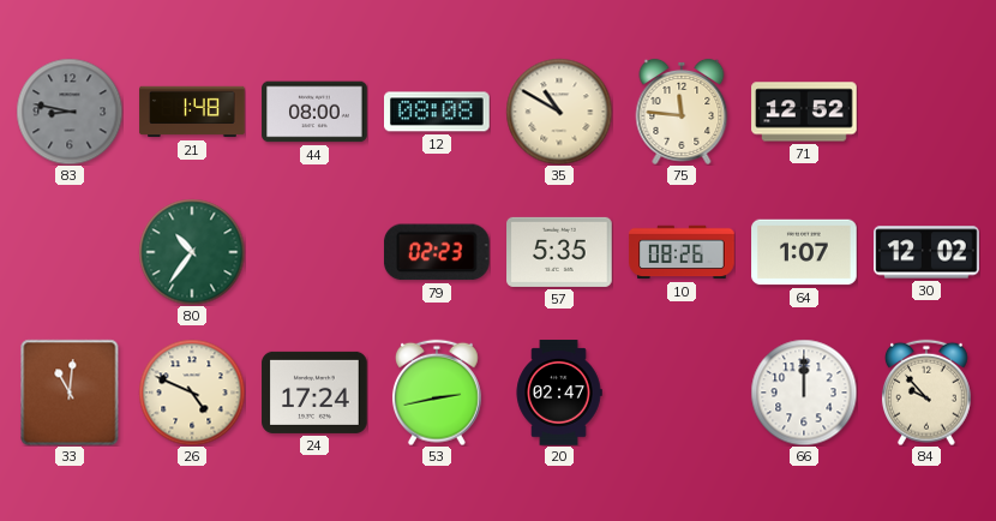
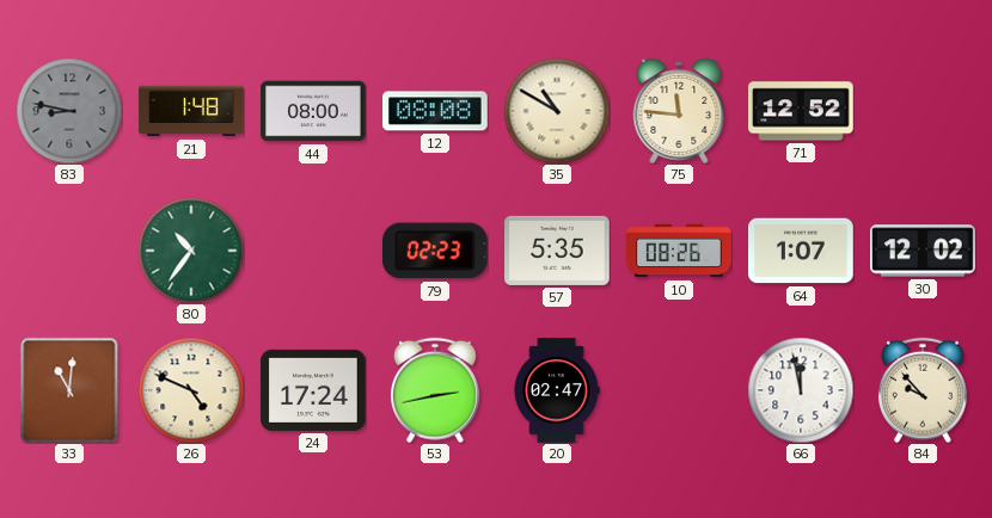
66: 12:00 -> 11:58 (801, 390)
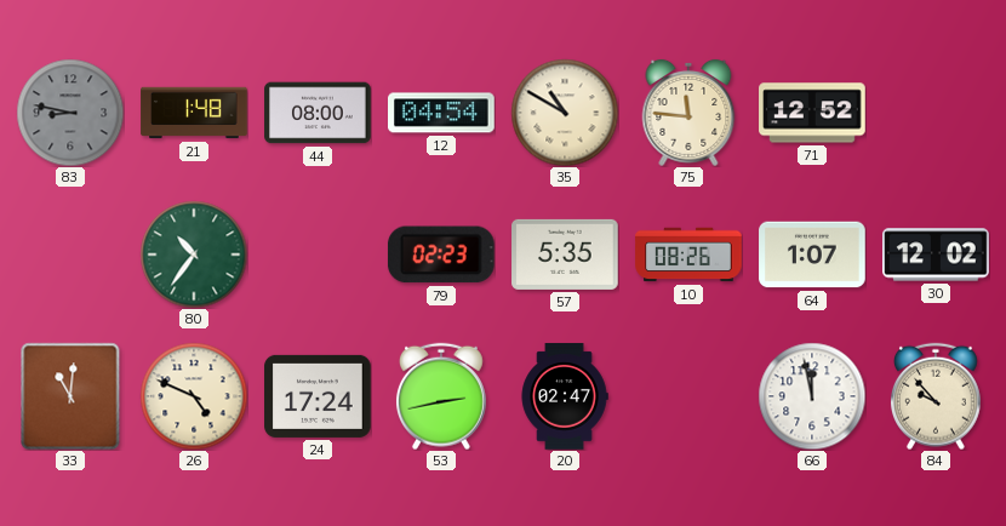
12: 08:08 -> 04:54 (442, 113)
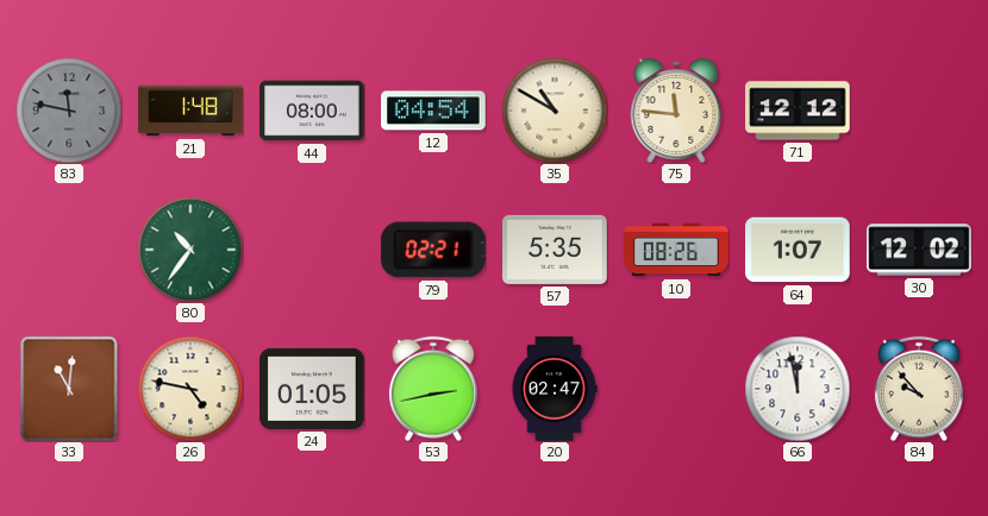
83: 8:47 -> 11:47 (69, 111)
71: 12:52 -> 12:12 (798, 111)
79: 02:23 -> 02:21 (433, 250)
26: 4:49 -> 4:47 (190, 389)
24: 17:24 -> 01:05 (312, 389)
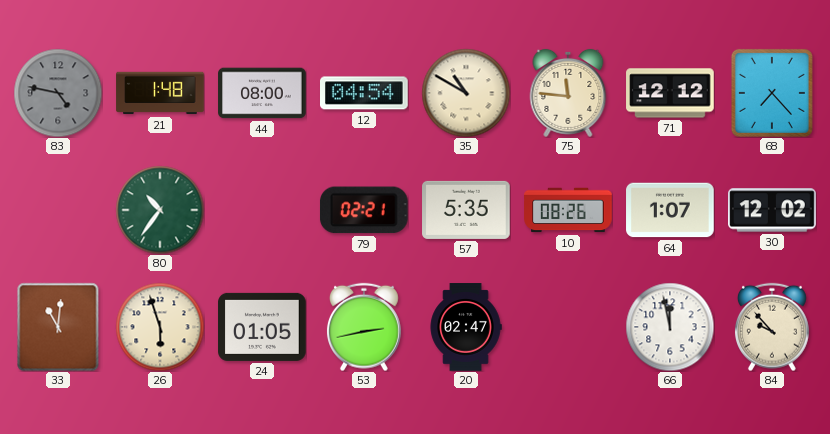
83: 11:47 -> 4:47 (58, 93)
68: none -> 7:23 (772, 93)
26: 4:47 -> 5:57 (160, 327)
